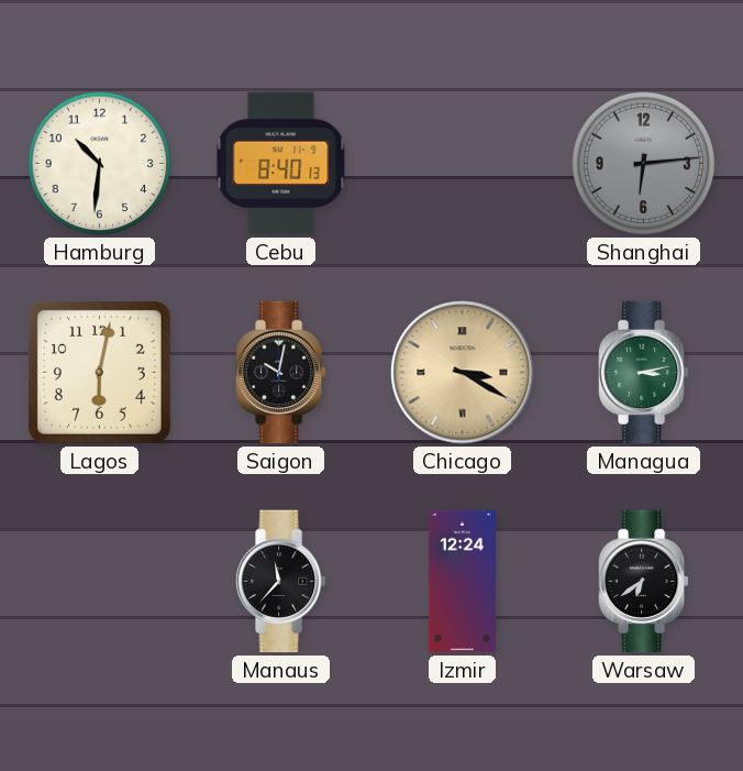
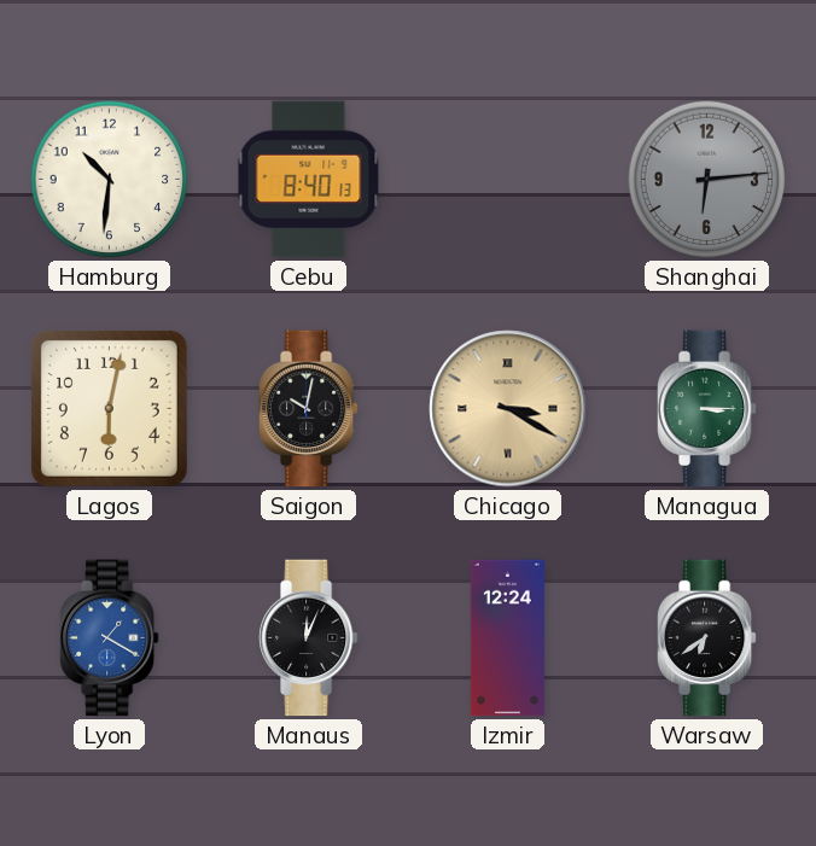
Managua: 3:13 -> 3:15 (706, 409)
Lyon: none -> 1:20 (109, 638)
Manaus: 11:37 -> 12:04 (308, 638)
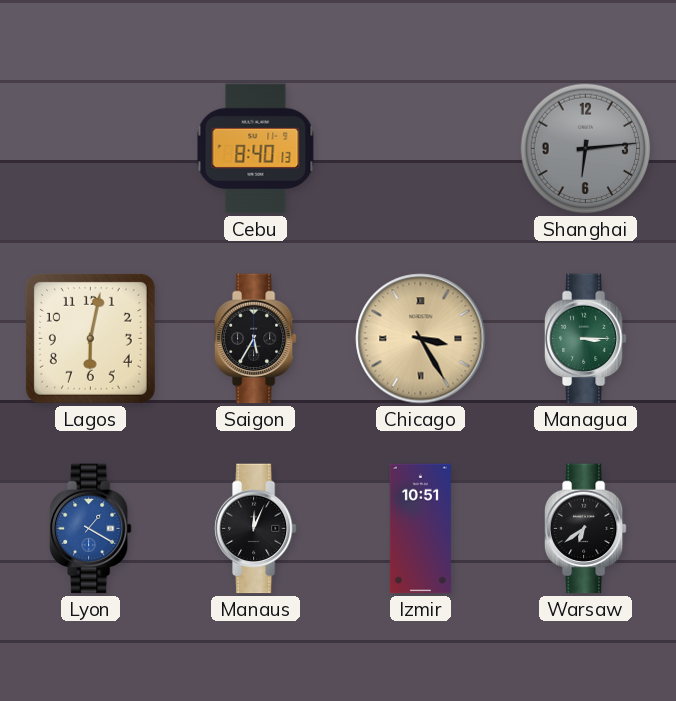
Hamburg: 10:31 -> none (110, 180)
Saigon: 10:02 -> 5:35 (255, 339)
Chicago: 3:20 -> 3:25 (421, 339)
Izmir: 12:24 -> 10:51 (420, 529)
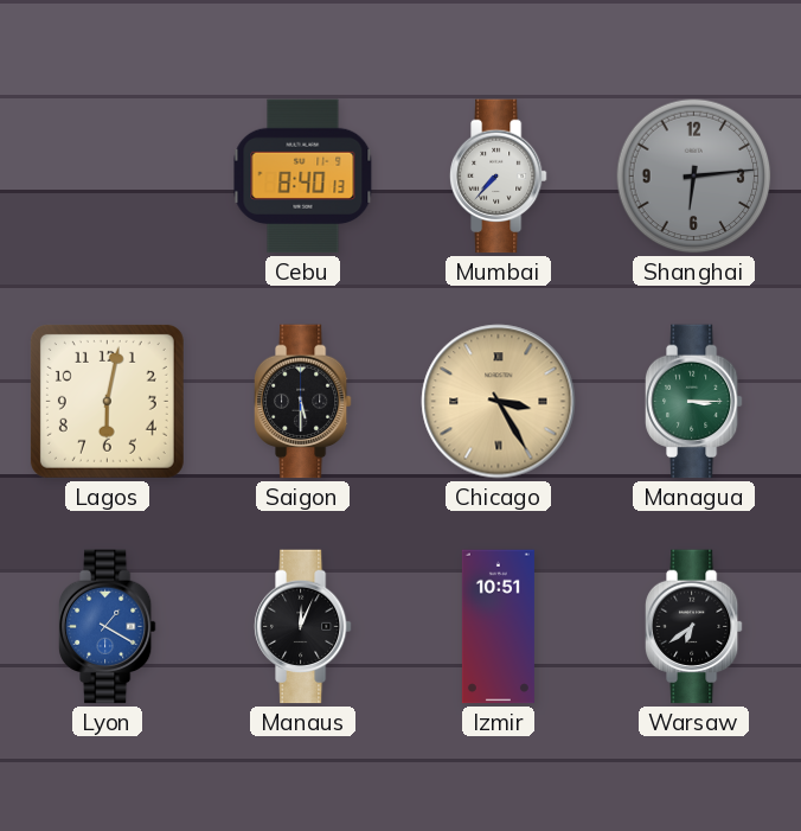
Mumbai: none -> 7:37 (498, 177)
Saigon: 5:35 -> 5:30 (302, 402)
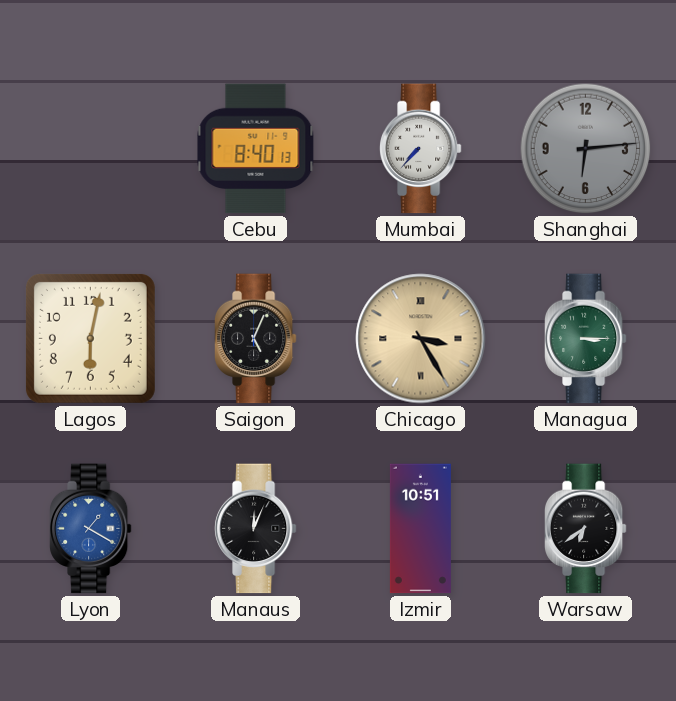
Saigon: 5:30 -> 5:04 (255, 339)
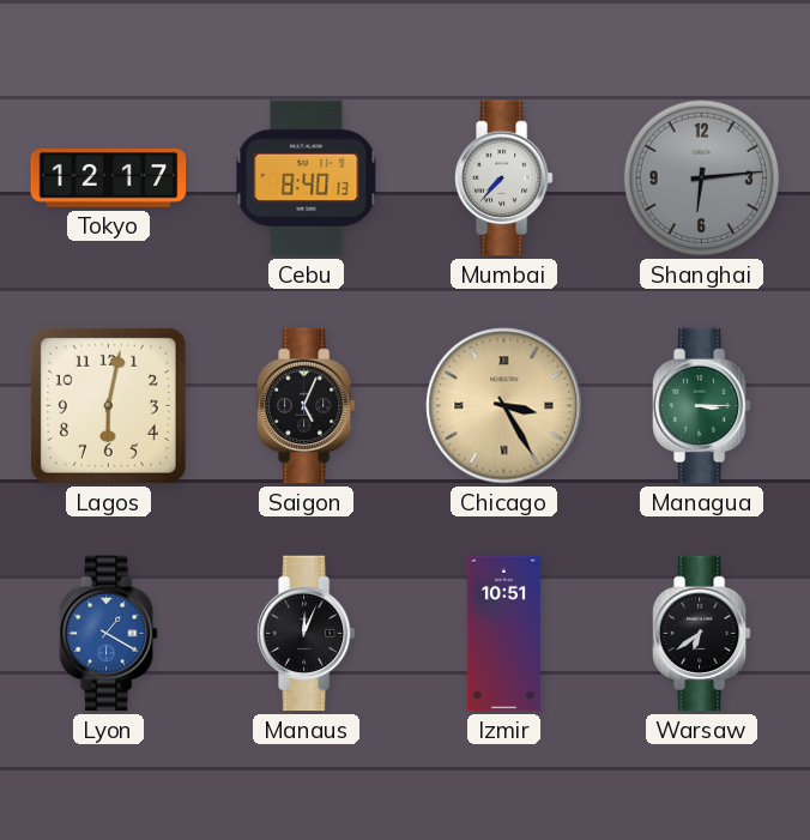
Tokyo: none -> 12:17 (109, 179)
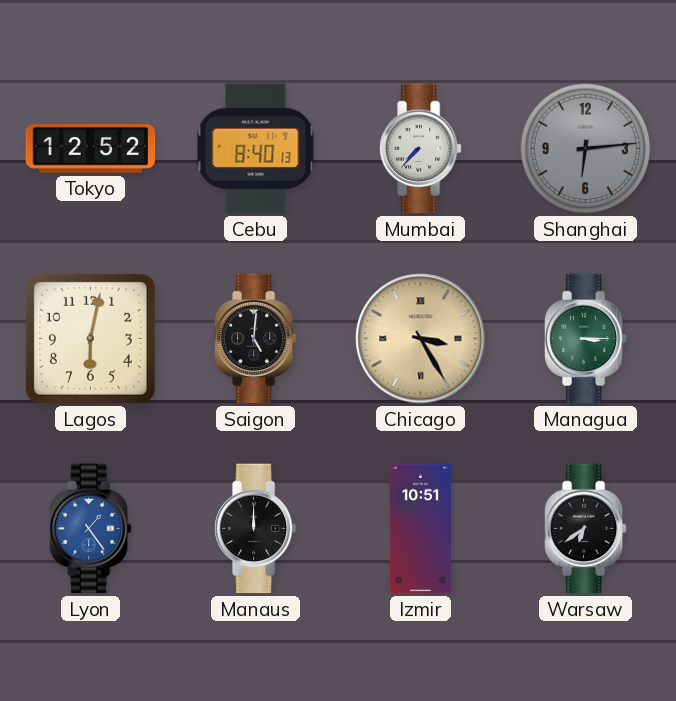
Tokyo: 12:17 -> 12:52 (91, 149)
Saigon: 5:04 -> 5:01 (255, 339)
Lyon: 1:20 -> 1:24 (90, 529)
Manaus: 12:04 -> 12:00 (255, 529)
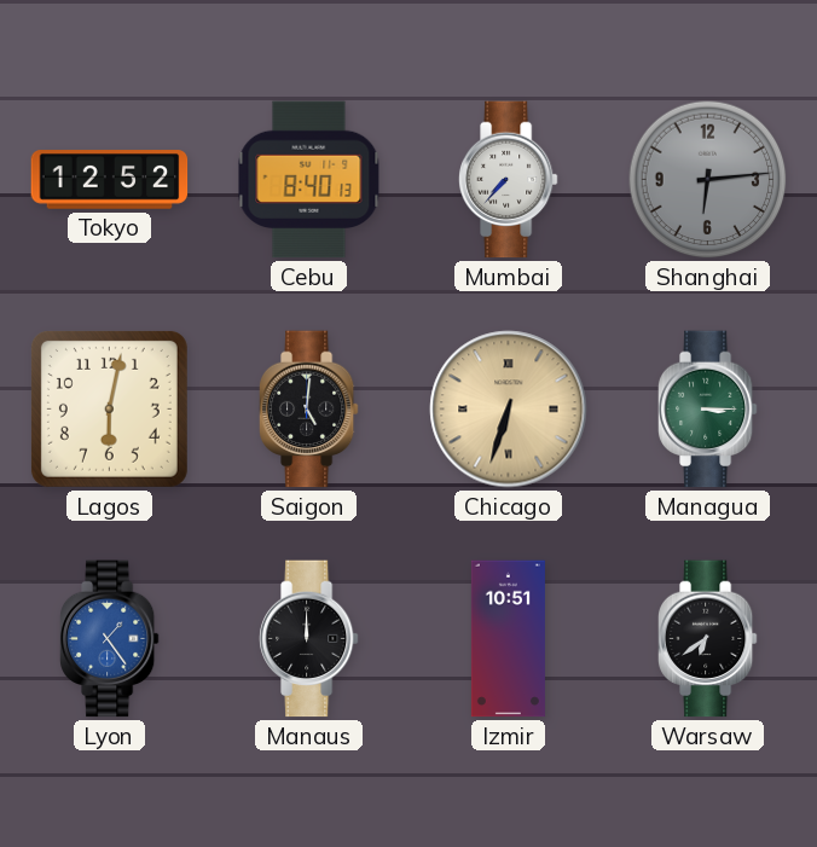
Chicago: 3:25 -> 6:33 (509, 410)
